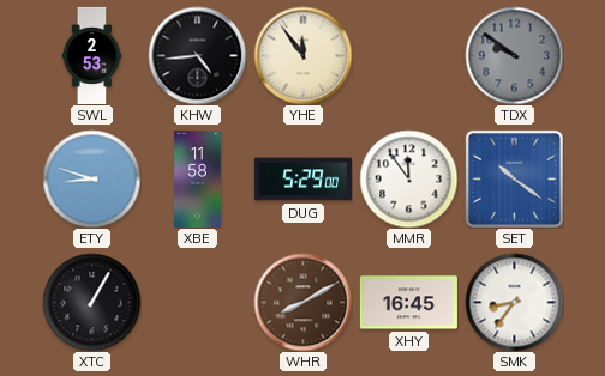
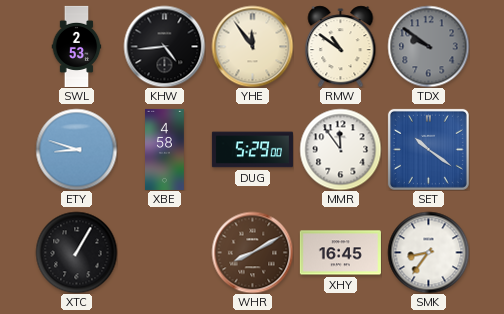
RMW: none -> 10:51 (341, 46)
XBE: 11:58 -> 4:58 (165, 149)
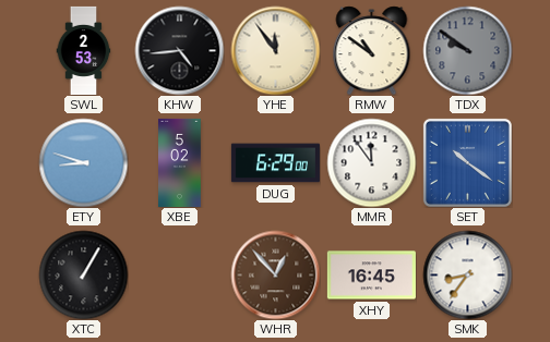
XBE: 4:58 -> 5:02 (180, 162)
DUG: 5:29 -> 6:29 (275, 163)
WHR: 8:10 -> 12:53 (275, 274)
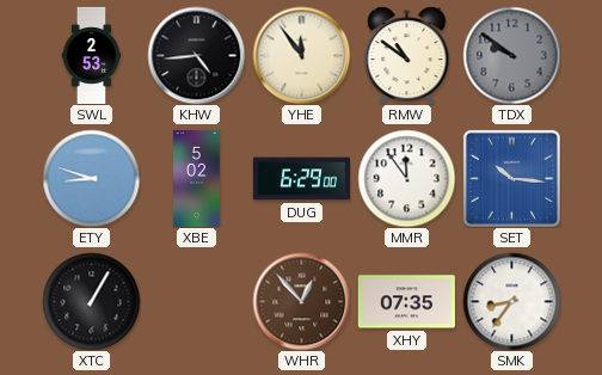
SET: 10:21 -> 10:16 (511, 178)
XHY: 16:45 -> 07:35 (406, 302)
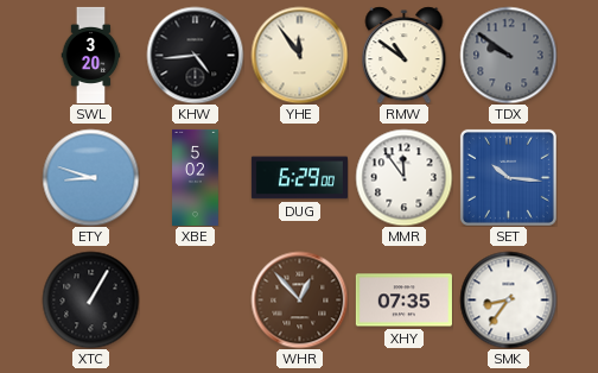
SWL: 2:53 -> 3:20 (91, 55)
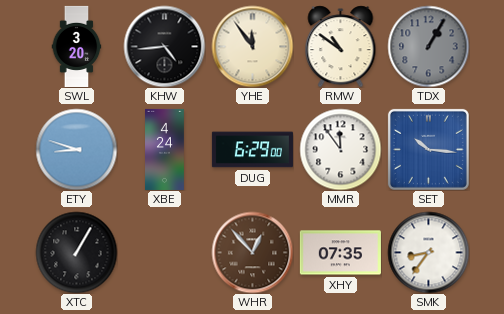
TDX: 9:51 -> 1:05 (428, 46)
XBE: 5:02 -> 4:24 (165, 149)
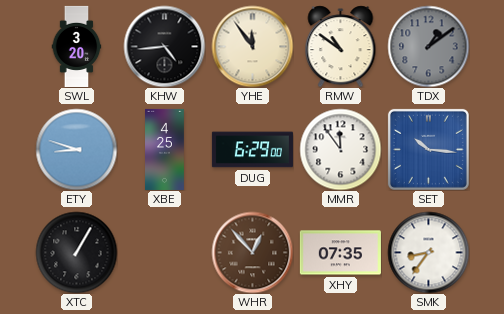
TDX: 1:05 -> 1:09 (428, 46)
XBE: 4:24 -> 4:25 (165, 149)
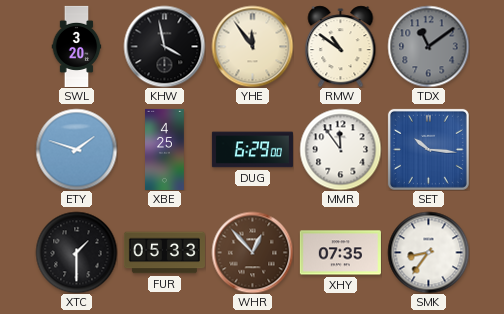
KHW: 4:44 -> 3:58 (164, 46)
TDX: 1:09 -> 11:09 (428, 46)
ETY: 8:48 -> 1:48 (76, 149)
XTC: 1:05 -> 1:30 (76, 252)
FUR: none -> 05:33 (164, 253)
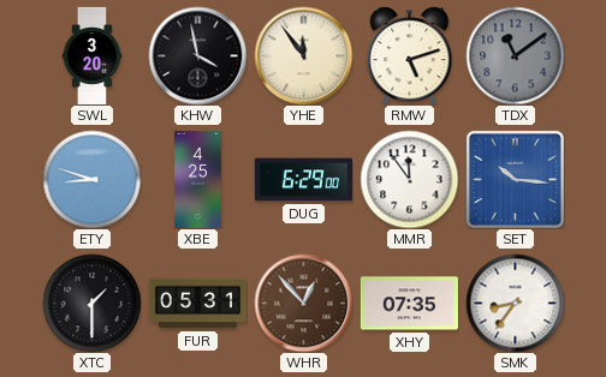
RMW: 10:51 -> 5:12 (410, 55)
ETY: 1:48 -> 8:48 (91, 179)
FUR: 05:33 -> 05:31 (197, 304)
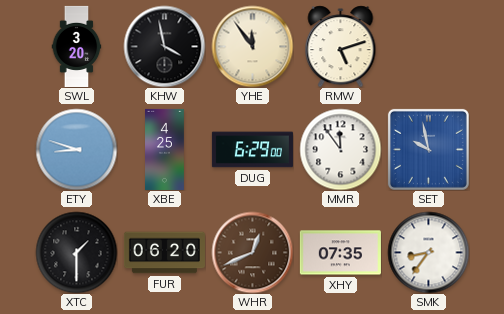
TDX: 11:09 -> none (515, 55)
SET: 10:16 -> 9:58 (428, 149)
FUR: 05:31 -> 06:20 (164, 253)
WHR: 12:53 -> 12:41 (252, 252)
